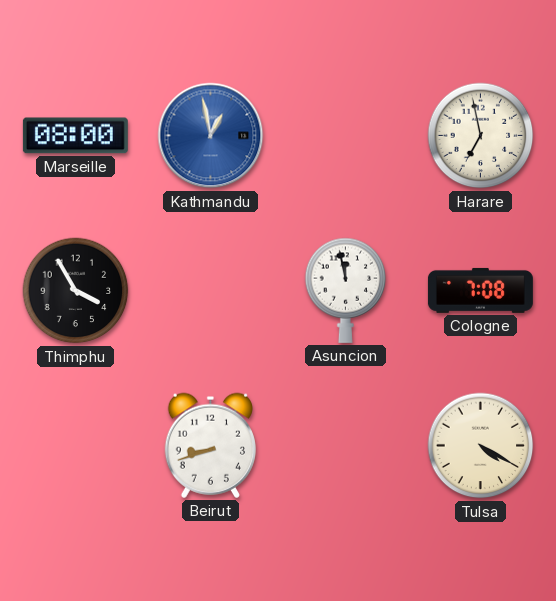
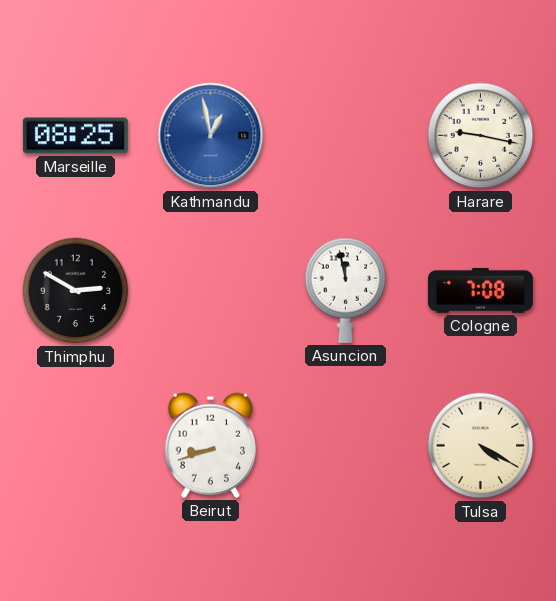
Marseille: 08:00 -> 08:25 (75, 136)
Harare: 6:58 -> 9:17 (481, 136)
Thimphu: 3:55 -> 2:50 (76, 291)
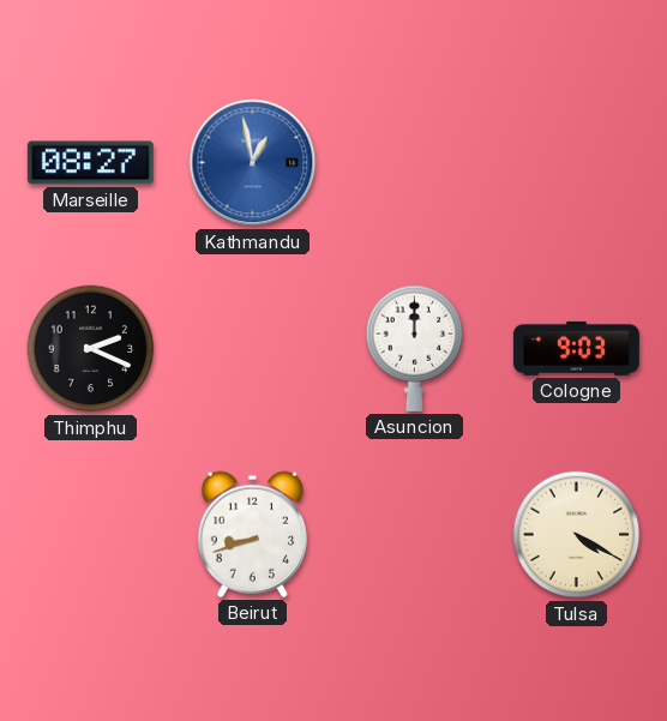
Marseille: 08:25 -> 08:27 (90, 163)
Harare: 9:17 -> none (481, 136)
Thimphu: 2:50 -> 2:19 (91, 349)
Asuncion: 11:58 -> 12:00 (415, 348)
Cologne: 7:08 -> 9:03 (576, 348)
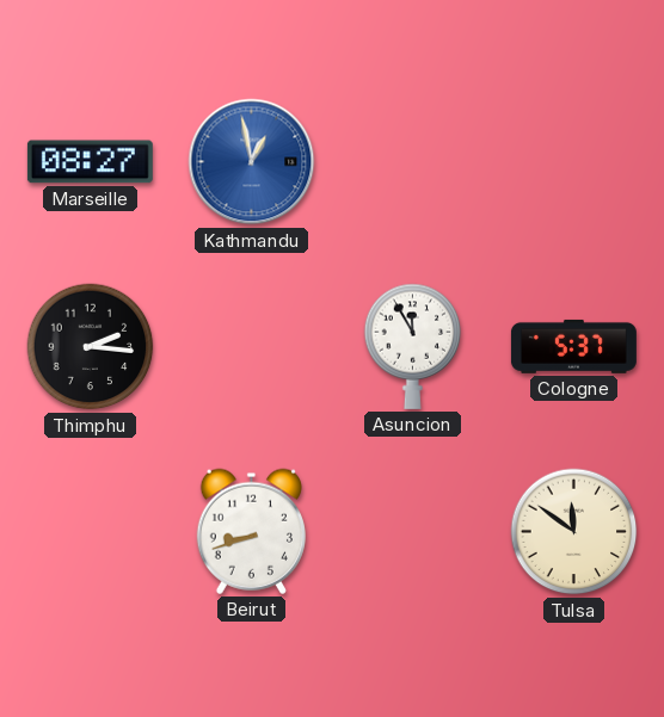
Thimphu: 2:19 -> 2:16 (91, 347)
Asuncion: 12:00 -> 11:55 (413, 346)
Cologne: 9:03 -> 5:37 (573, 346)
Tulsa: 4:20 -> 11:51 (574, 532)
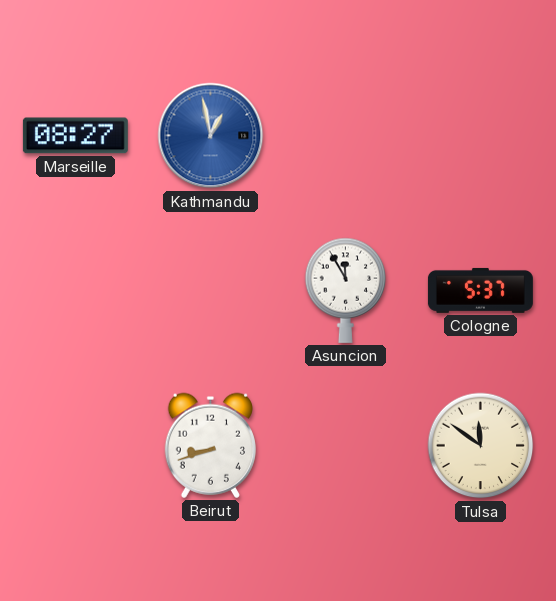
Thimphu: 2:16 -> none (91, 347)
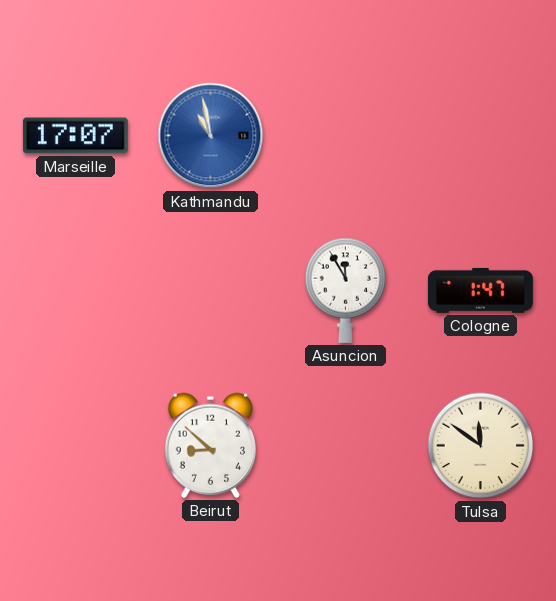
Marseille: 08:27 -> 17:07 (75, 136)
Kathmandu: 12:58 -> 10:58 (211, 136)
Cologne: 5:37 -> 1:47 (480, 290)
Beirut: 8:42 -> 8:52 (210, 445)
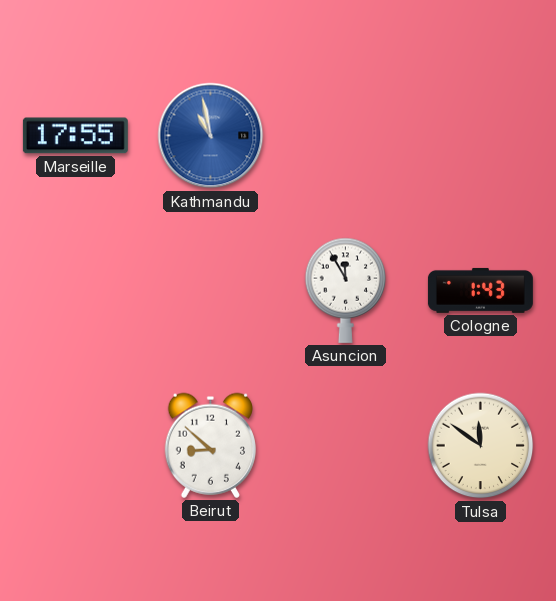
Marseille: 17:07 -> 17:55 (75, 136)
Cologne: 1:47 -> 1:43 (480, 290)
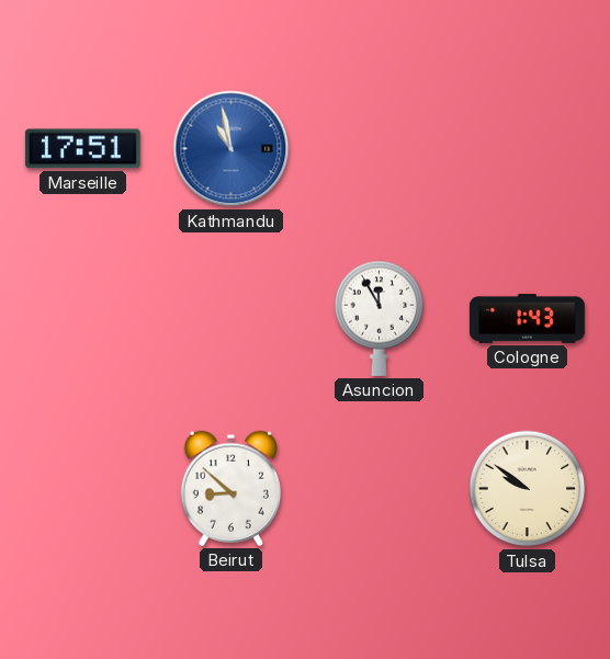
Marseille: 17:55 -> 17:51 (82, 149)
Tulsa: 11:51 -> 9:51 (528, 489)
